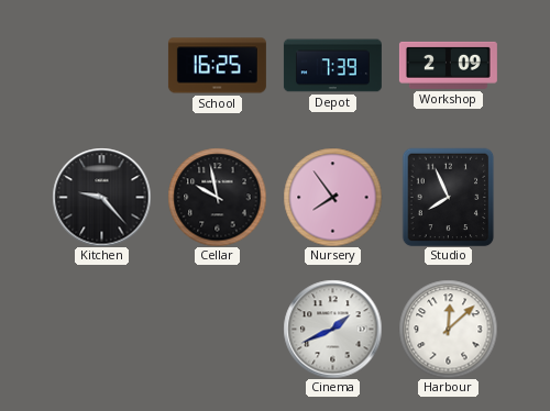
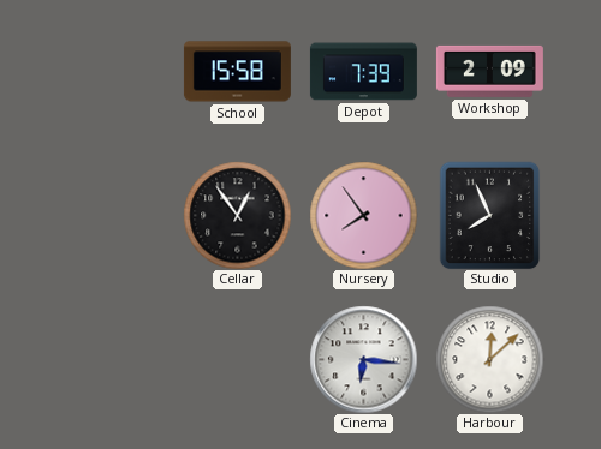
School: 16:25 -> 15:58 (237, 72)
Kitchen: 9:23 -> none (101, 197)
Cellar: 9:58 -> 12:54 (237, 215)
Cinema: 1:41 -> 6:16 (363, 359)
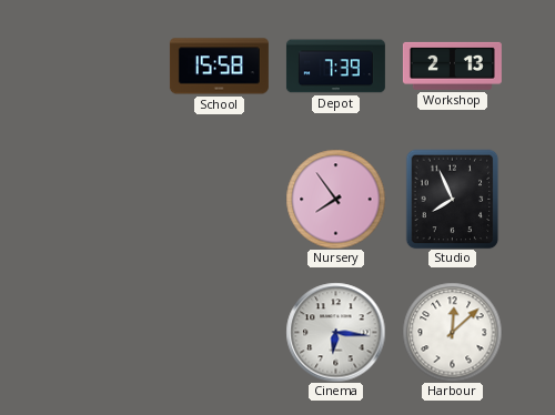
Workshop: 2:09 -> 2:13 (452, 65)
Cellar: 12:54 -> none (237, 215)
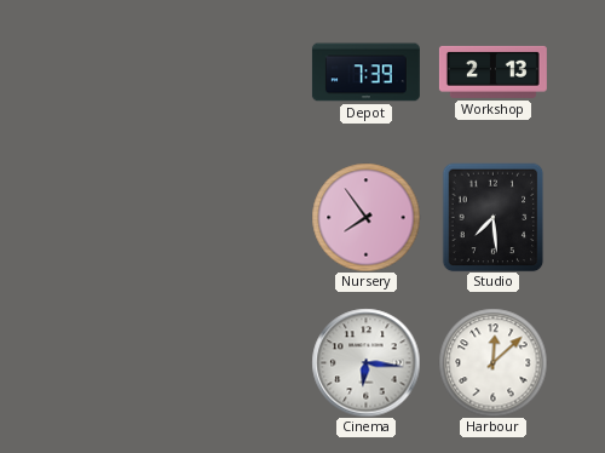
School: 15:58 -> none (219, 67)
Studio: 7:56 -> 7:29 (494, 217)
